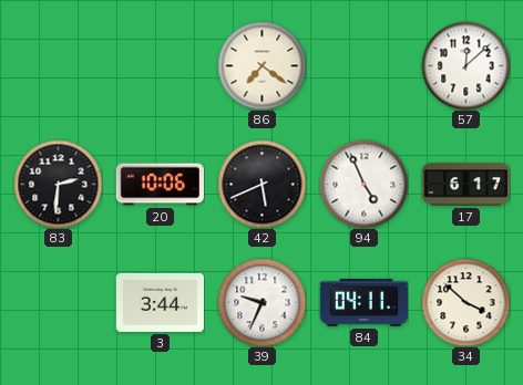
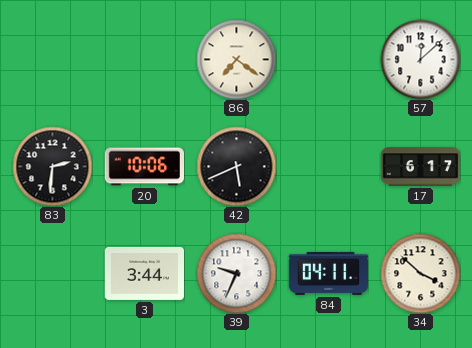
94: 4:56 -> none (363, 184)
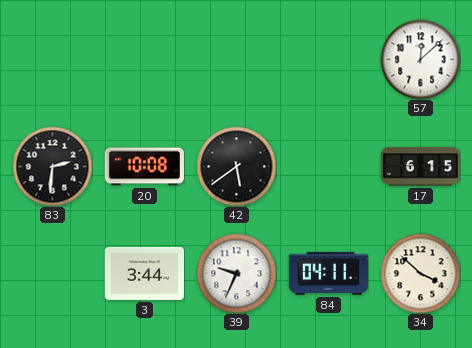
86: 7:21 -> none (236, 59)
20: 10:06 -> 10:08 (144, 167)
42: 5:41 -> 5:39 (236, 166)
17: 6:17 -> 6:15 (420, 167)
